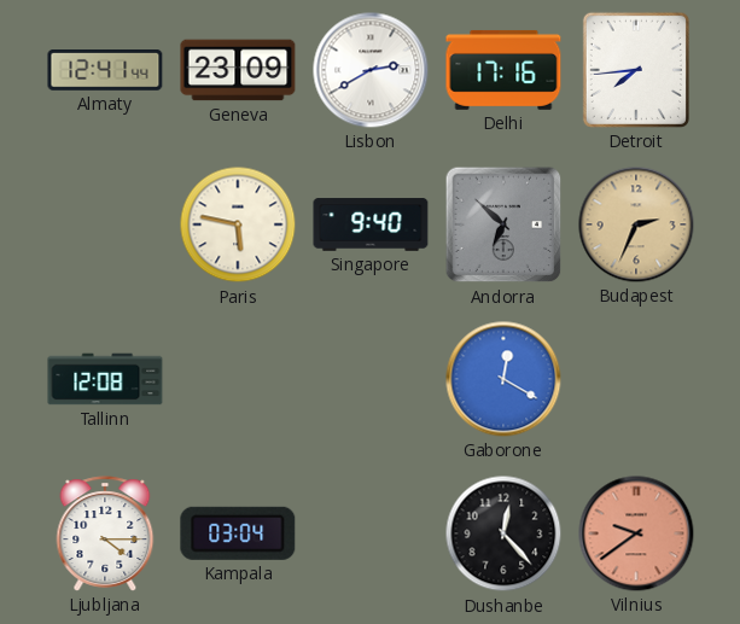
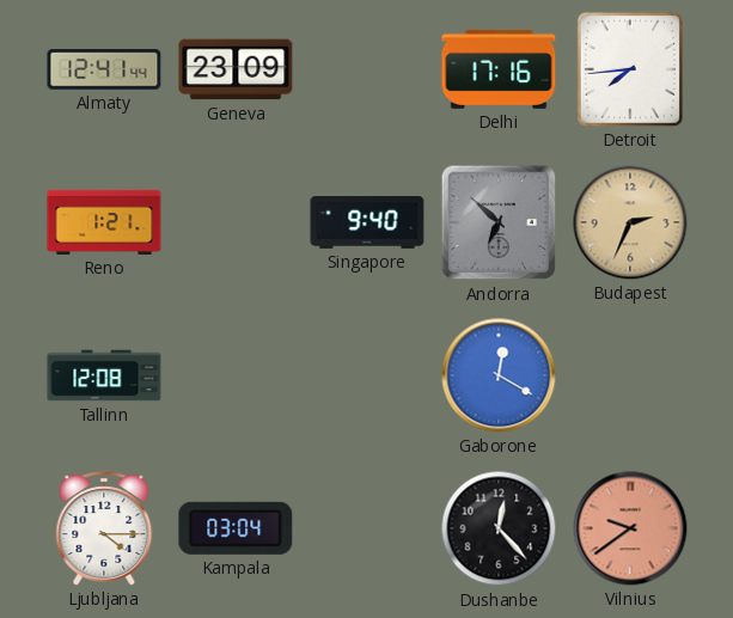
Lisbon: 2:40 -> none (371, 70)
Reno: none -> 1:21 (104, 222)
Paris: 5:47 -> none (238, 224)
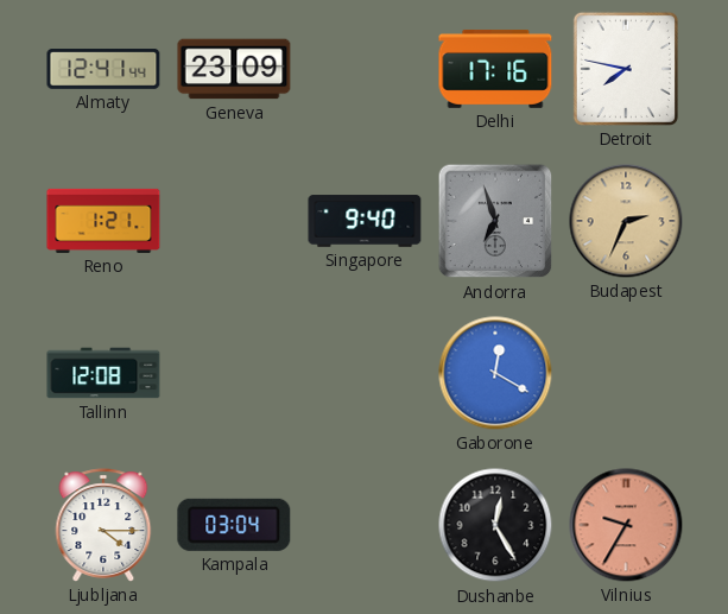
Detroit: 7:44 -> 7:47 (626, 69)
Andorra: 6:52 -> 6:57 (495, 221)
Dushanbe: 12:23 -> 12:25 (495, 525)
Vilnius: 9:39 -> 9:35 (626, 525)
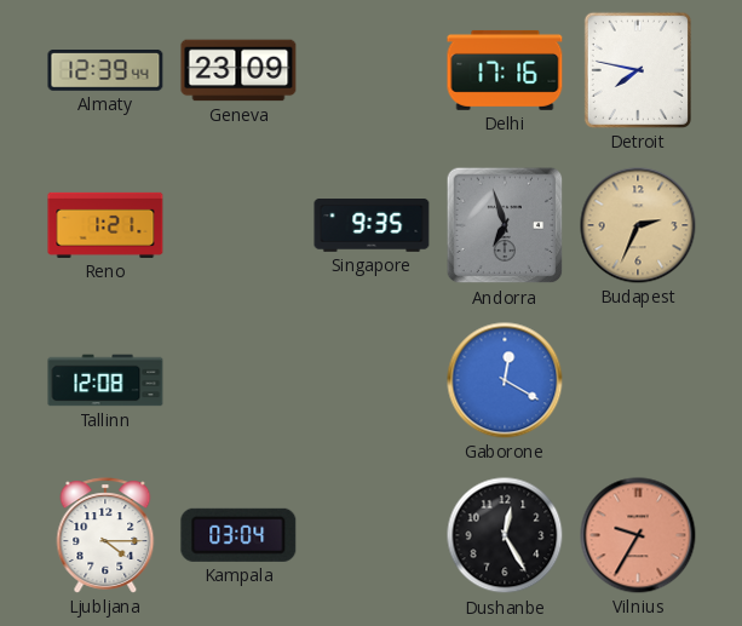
Almaty: 12:41 -> 12:39 (105, 71)
Singapore: 9:40 -> 9:35 (372, 225)
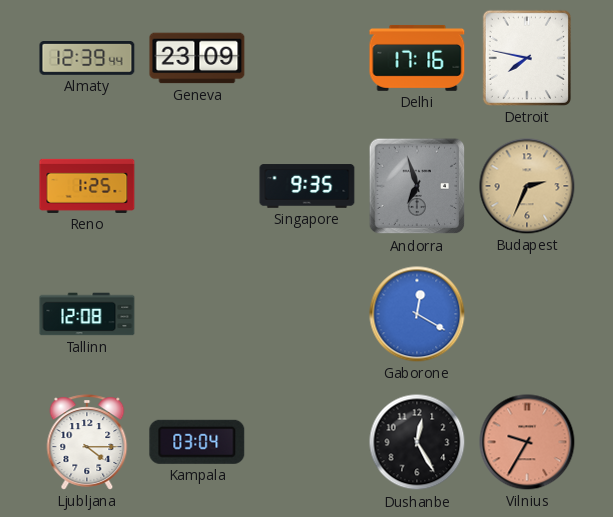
Reno: 1:21 -> 1:25 (87, 186)
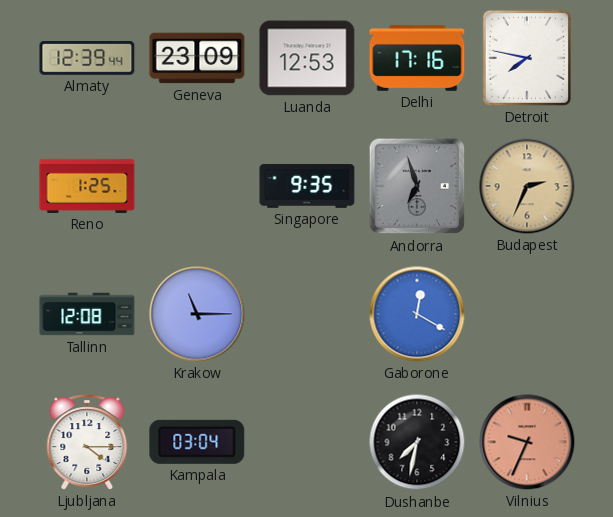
Luanda: none -> 12:53 (307, 58)
Krakow: none -> 11:15 (197, 314)
Dushanbe: 12:25 -> 7:32 (417, 442)
Vilnius: 9:35 -> 9:34 (527, 442)
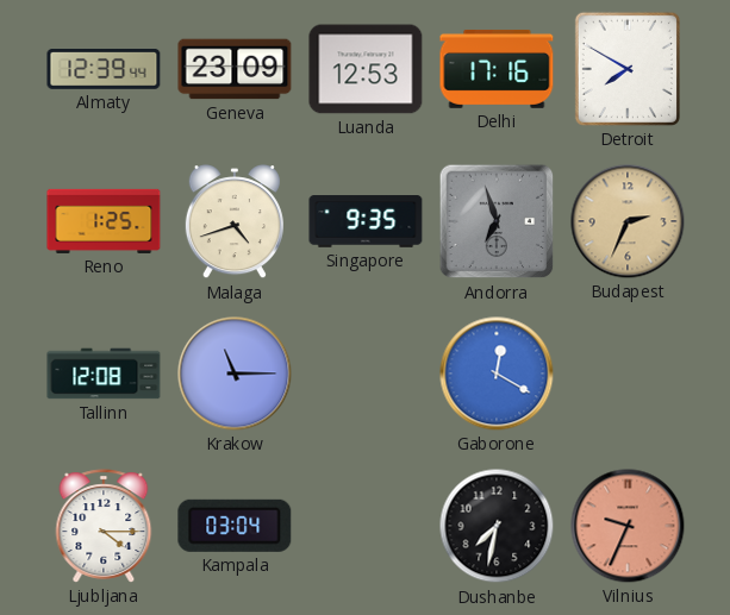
Detroit: 7:47 -> 7:50 (628, 69)
Malaga: none -> 4:42 (235, 222)
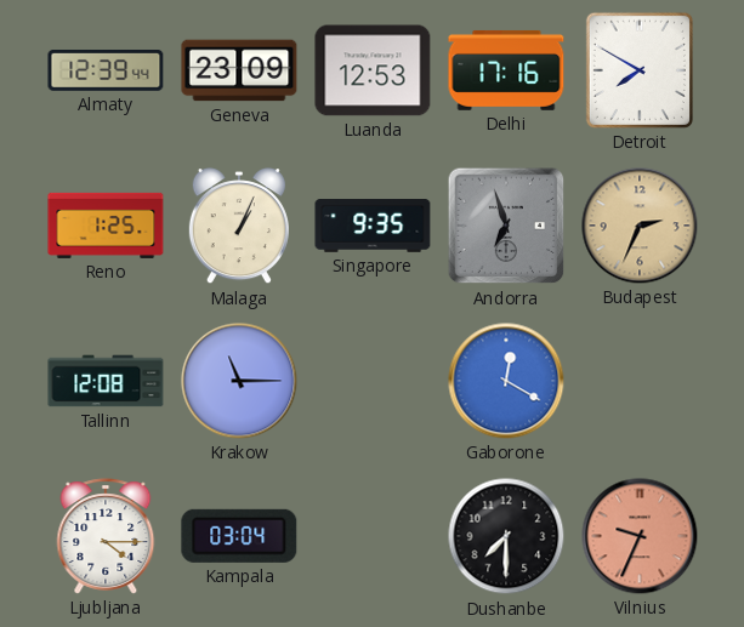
Malaga: 4:42 -> 1:04 (239, 227)
Dushanbe: 7:32 -> 7:30 (506, 536)
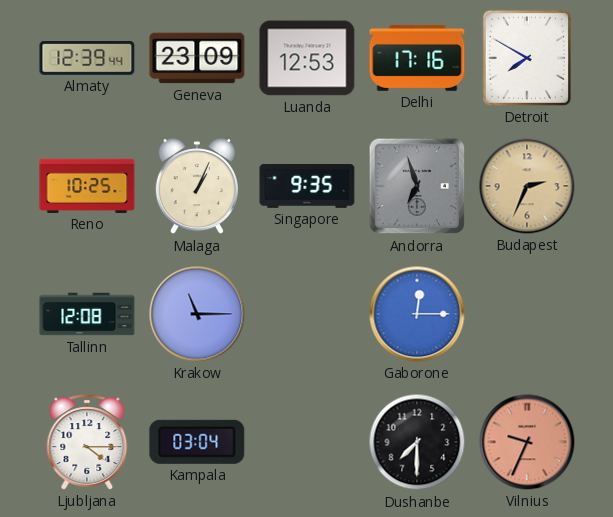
Reno: 1:25 -> 10:25 (87, 186)
Gaborone: 12:20 -> 12:15 (417, 314)
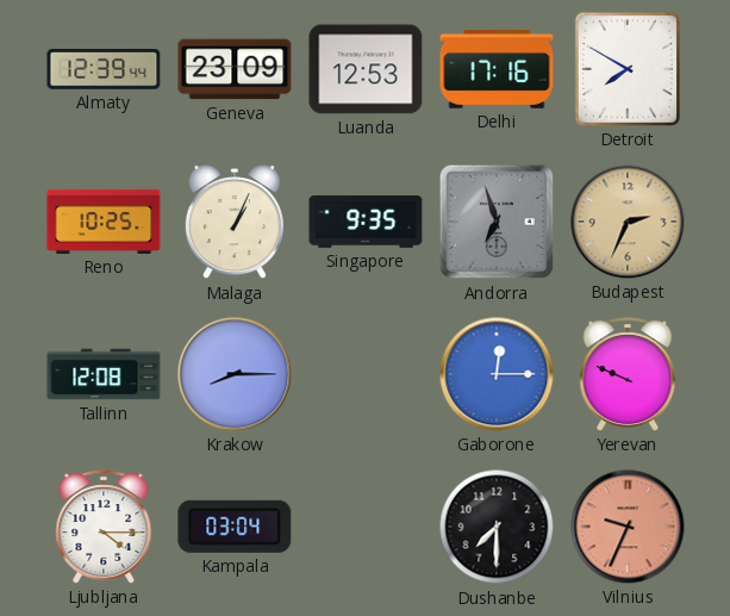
Krakow: 11:15 -> 8:15 (235, 374)
Yerevan: none -> 9:49 (628, 374)
